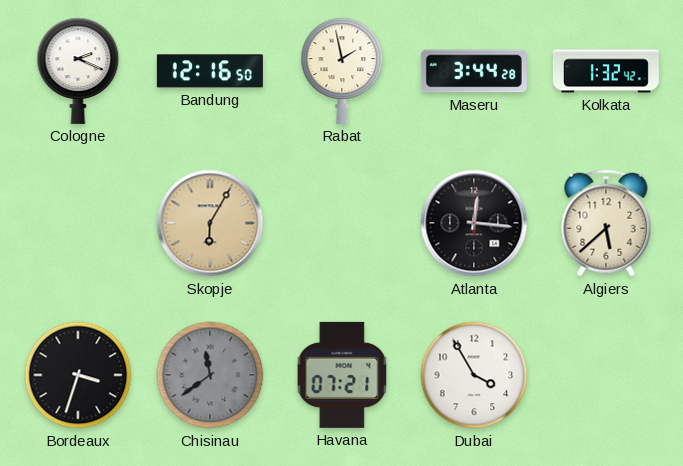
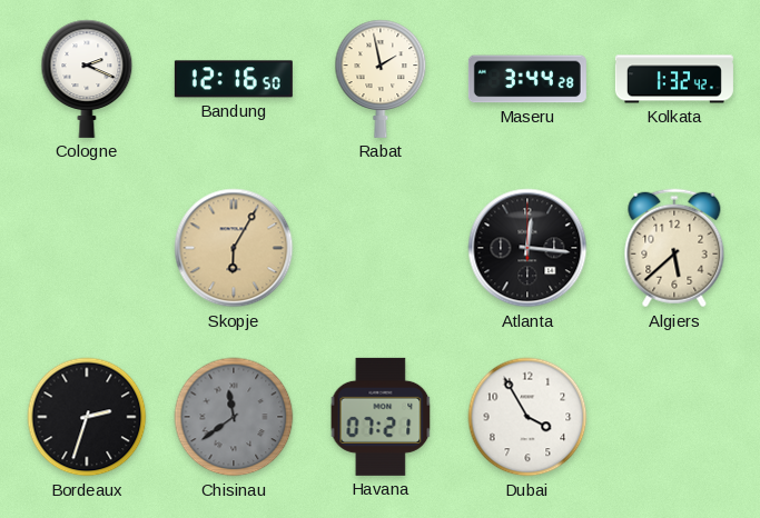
Bordeaux: 3:33 -> 2:33 (87, 417)
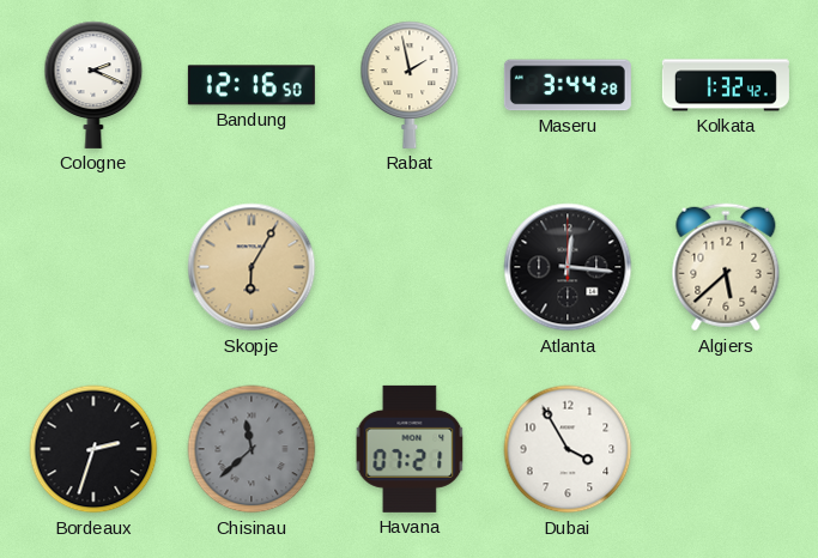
Chisinau: 11:39 -> 11:38 (252, 449)
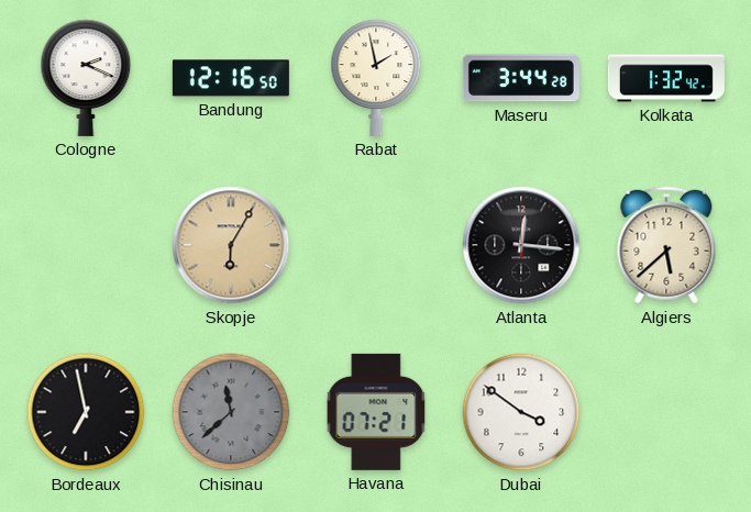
Bordeaux: 2:33 -> 6:58 (86, 412)
Dubai: 3:55 -> 3:51 (521, 412)
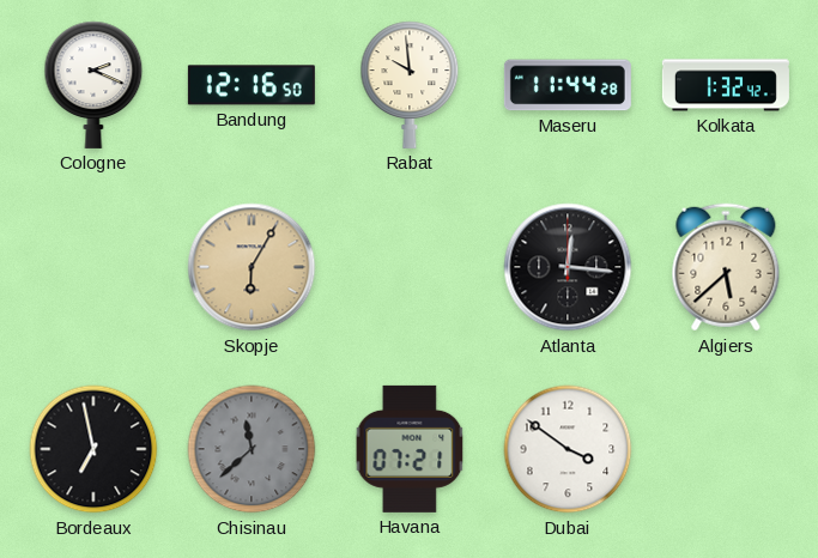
Rabat: 1:58 -> 9:59 (410, 85)
Maseru: 3:44 -> 11:44 (568, 85)
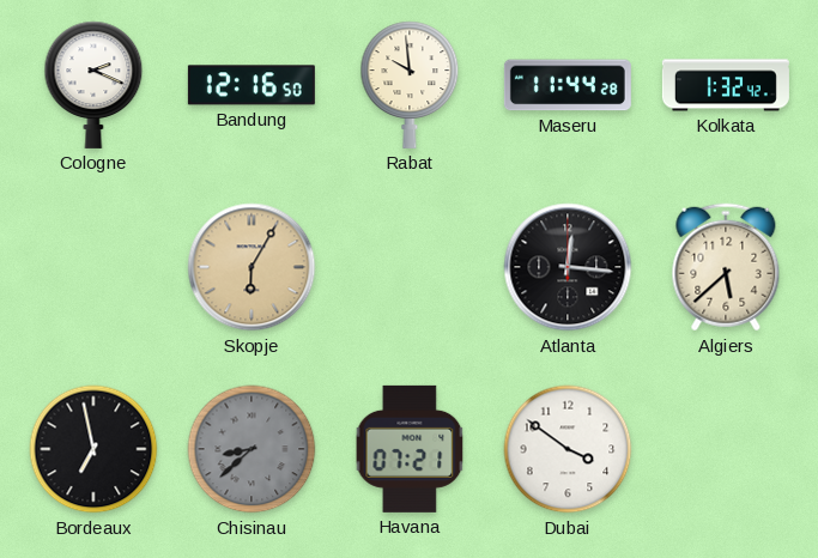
Chisinau: 11:38 -> 8:38 (252, 449)
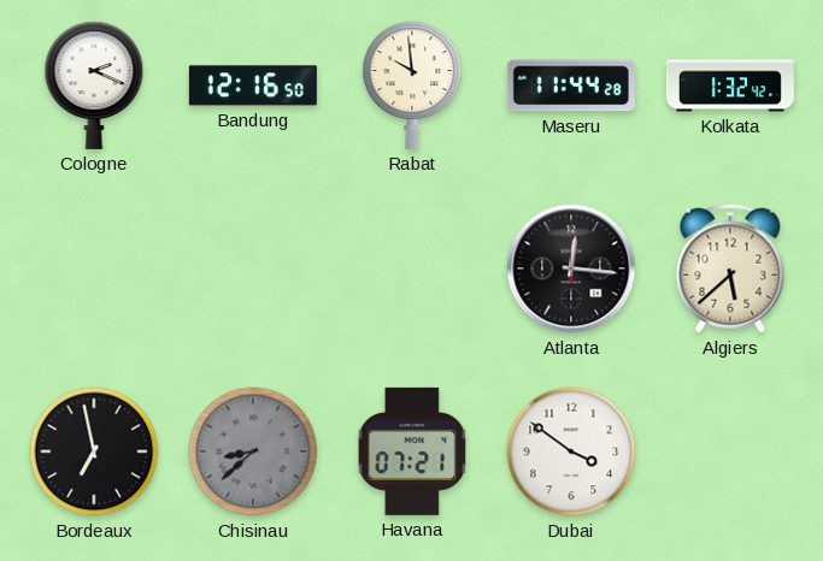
Skopje: 6:05 -> none (252, 267)
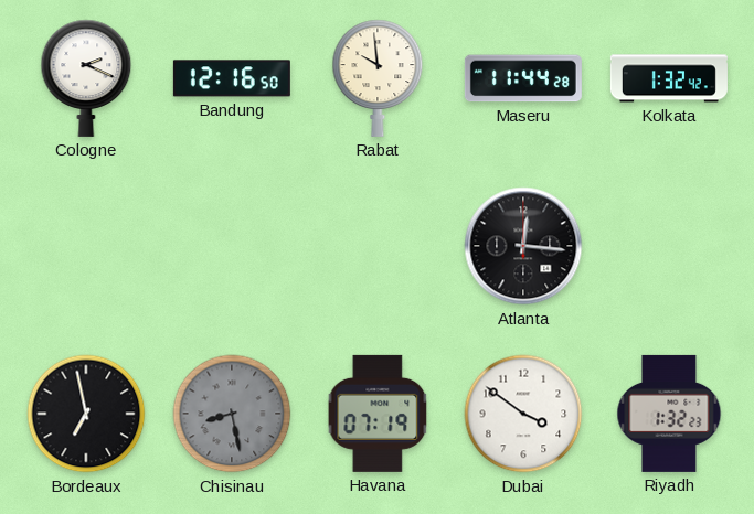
Algiers: 5:38 -> none (730, 268)
Chisinau: 8:38 -> 8:28 (232, 414)
Havana: 07:21 -> 07:19 (378, 414)
Riyadh: none -> 1:32 (669, 414)
